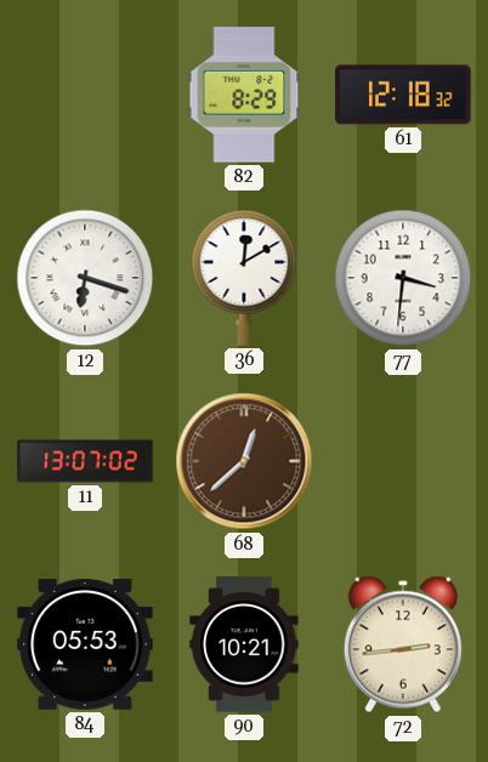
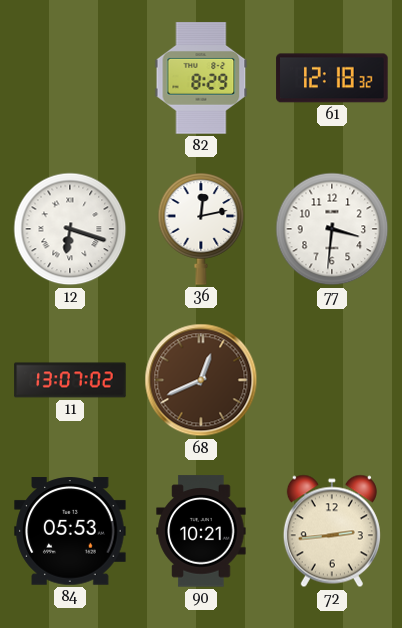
36: 12:10 -> 12:13 (201, 229)
68: 12:38 -> 12:41 (201, 380)
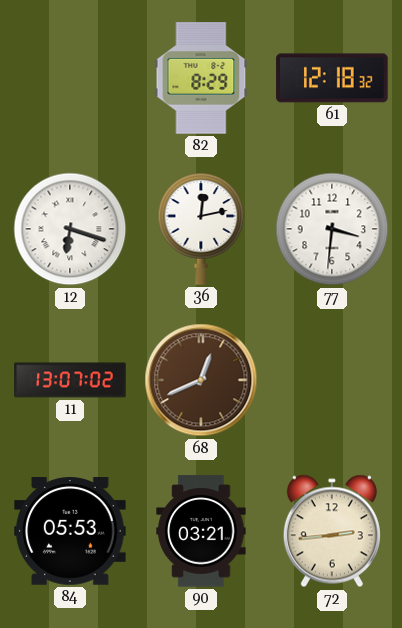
90: 10:21 -> 03:21 (201, 531)
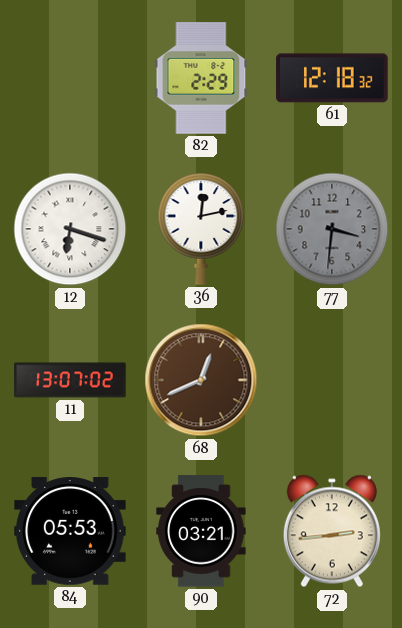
82: 8:29 -> 2:29 (201, 78)
77 dial: white -> grey (332, 229)
